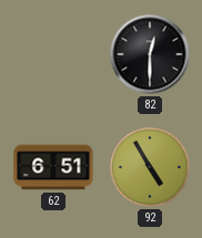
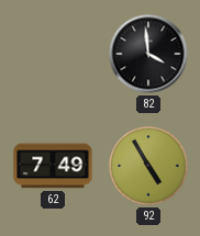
82: 12:30 -> 3:59 (148, 54)
62: 6:51 -> 7:49 (53, 166)
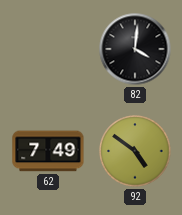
82: 3:59 -> 4:01 (135, 49)
92: 4:55 -> 4:51 (135, 151)
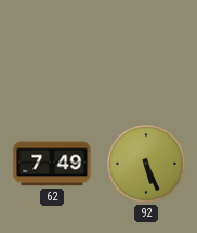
82: 4:01 -> none (135, 49)
92: 4:51 -> 5:26 (146, 164)
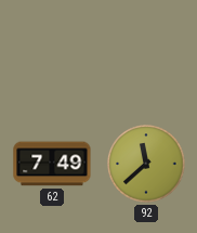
92: 5:26 -> 11:38 (146, 164)
